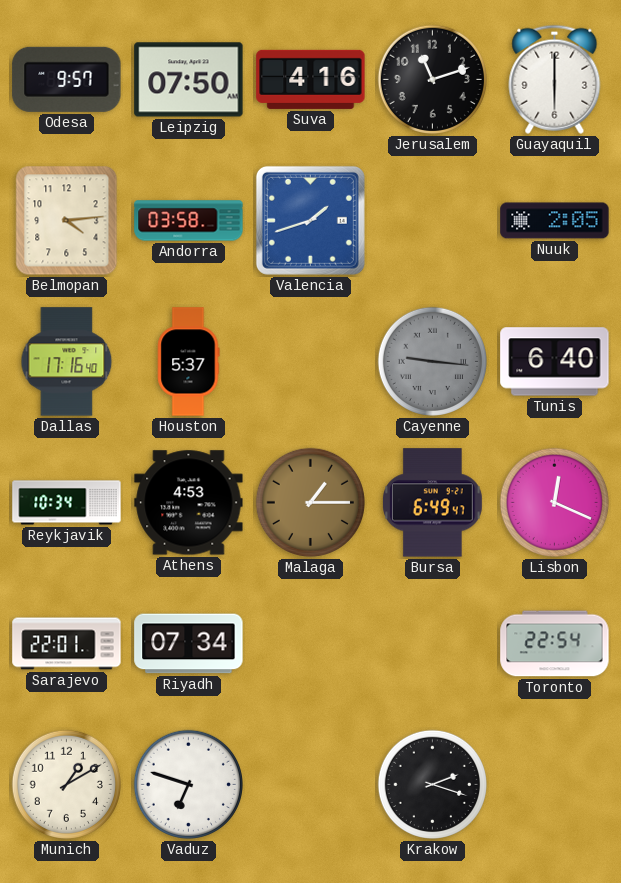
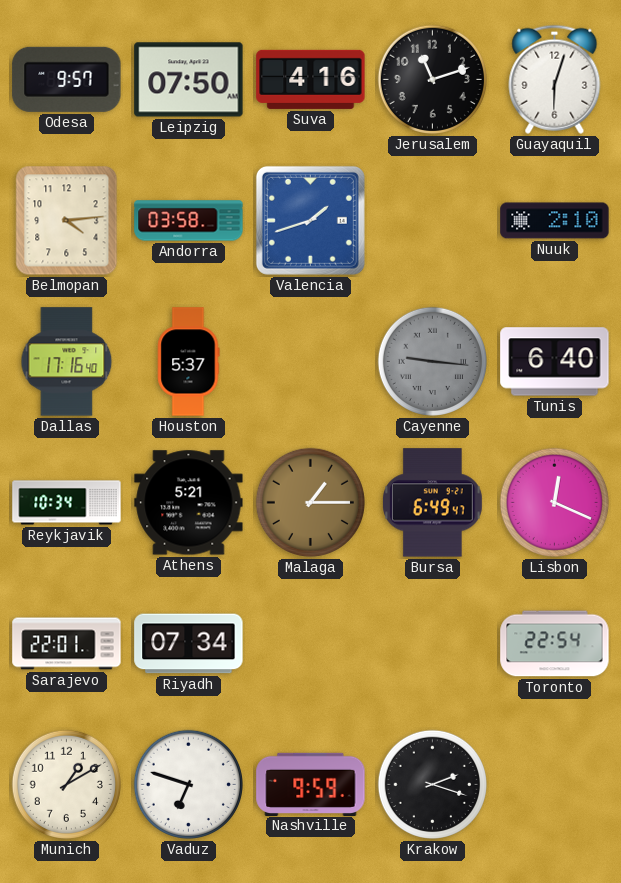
Guayaquil: 6:00 -> 6:03 (555, 79)
Nuuk: 2:05 -> 2:10 (555, 221)
Athens: 4:53 -> 5:21 (189, 503)
Nashville: none -> 9:59 (311, 784)
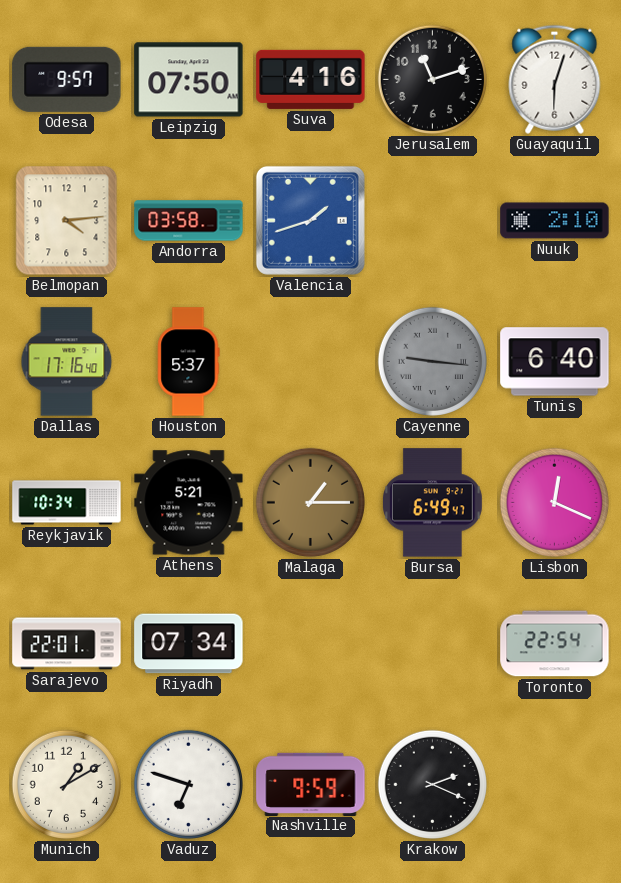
Krakow: 2:18 -> 2:19 (432, 784)
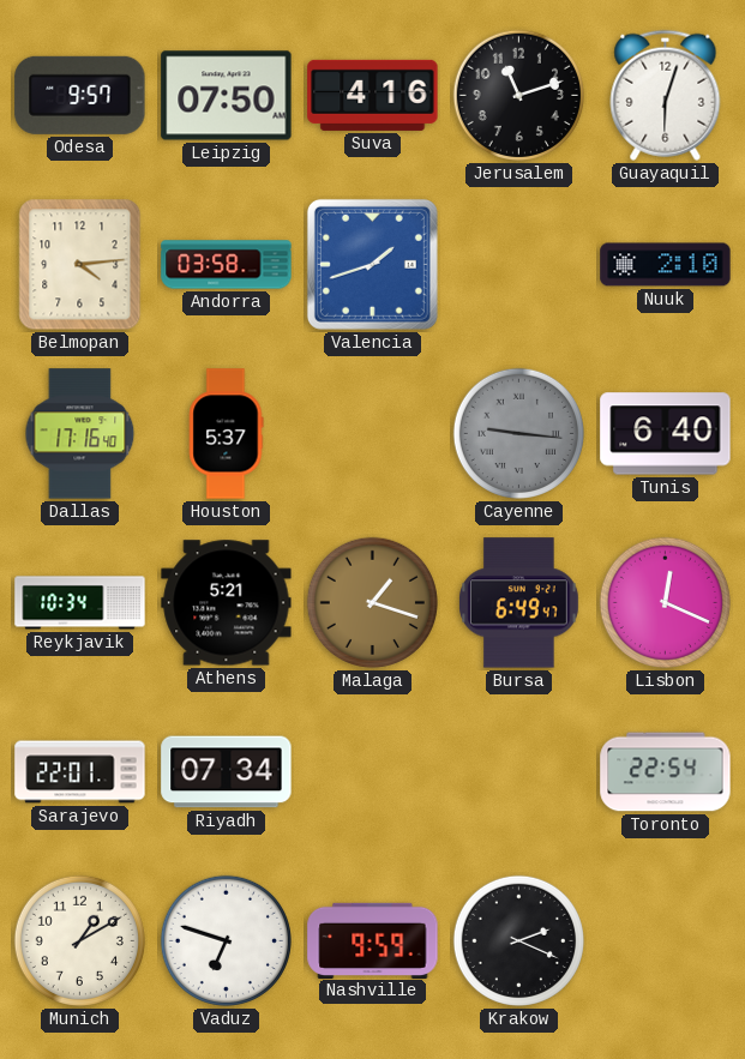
Malaga: 1:15 -> 1:18 (372, 602)
